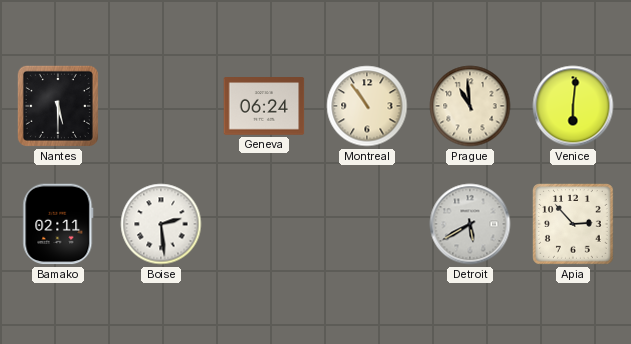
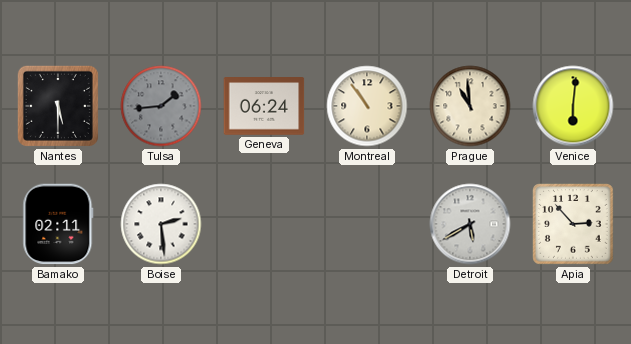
Tulsa: none -> 1:44 (161, 106)
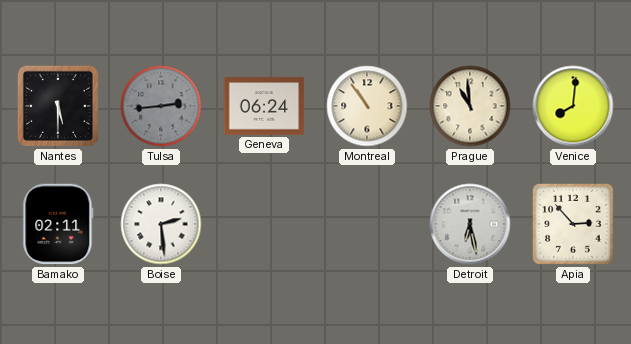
Tulsa: 1:44 -> 2:44 (161, 106)
Venice: 6:01 -> 8:01 (573, 106)
Detroit: 5:40 -> 6:28 (470, 224)
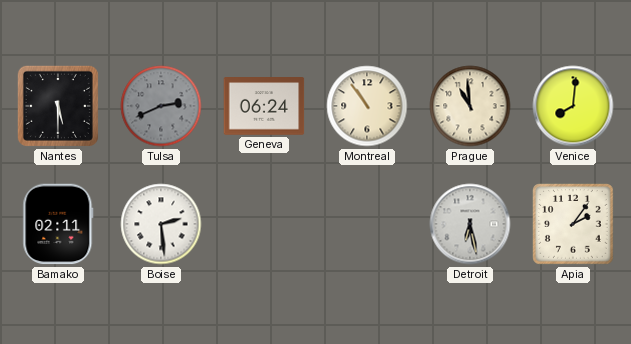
Tulsa: 2:44 -> 2:41 (161, 106)
Apia: 2:53 -> 2:06 (574, 225)
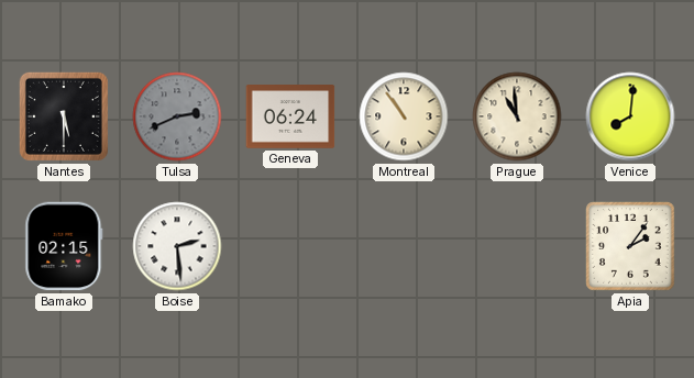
Bamako: 02:11 -> 02:15 (64, 246)
Detroit: 6:28 -> none (470, 224)
